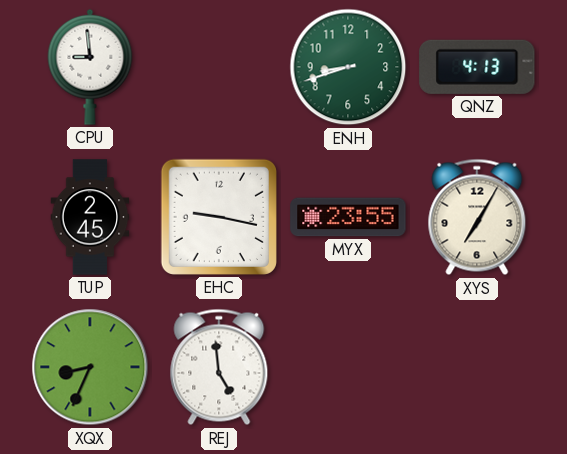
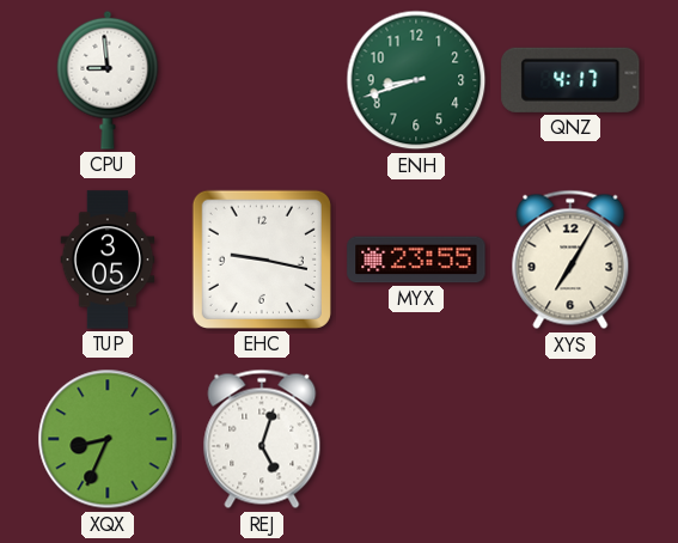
QNZ: 4:13 -> 4:17 (570, 80)
TUP: 2:45 -> 3:05 (108, 260)
REJ: 4:59 -> 5:03 (262, 439)
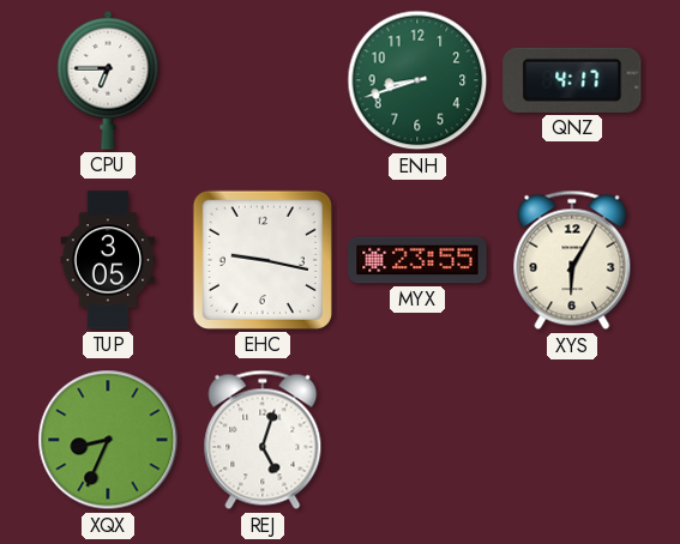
CPU: 8:59 -> 6:45 (108, 80)
XYS: 7:05 -> 6:05 (572, 260)
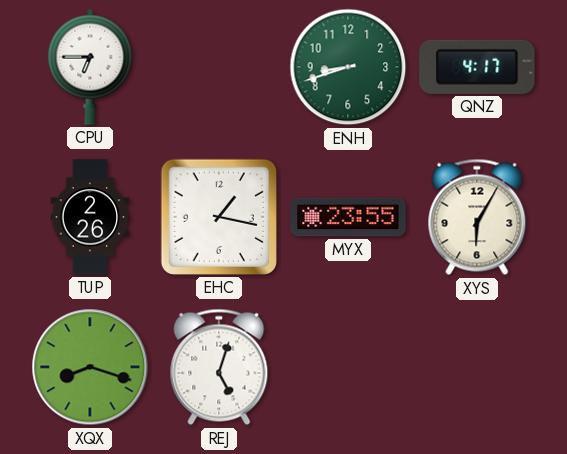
TUP: 3:05 -> 2:26 (90, 217)
EHC: 9:17 -> 1:17 (219, 217)
XQX: 8:34 -> 8:18 (90, 367)
